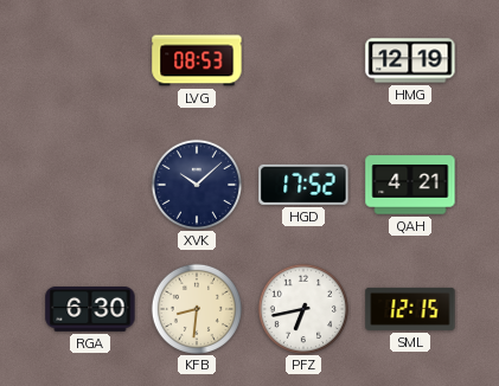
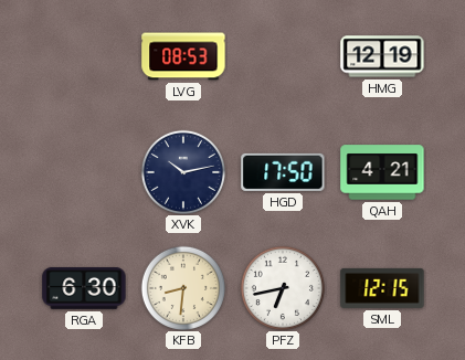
XVK: 10:08 -> 10:13 (182, 171)
HGD: 17:52 -> 17:50 (283, 172)
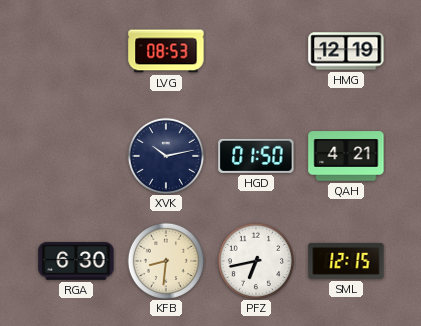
HGD: 17:50 -> 01:50 (256, 156)
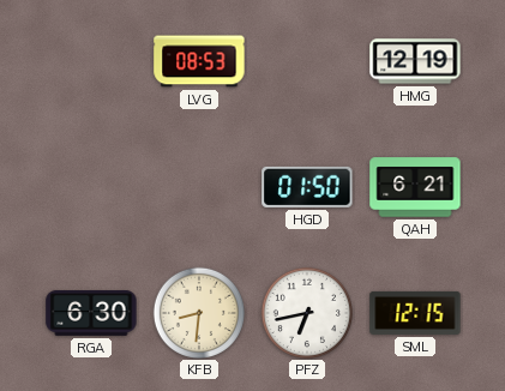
XVK: 10:13 -> none (165, 155)
QAH: 4:21 -> 6:21 (415, 187)
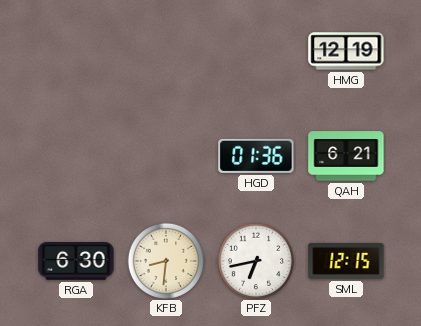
LVG: 08:53 -> none (199, 61)
HGD: 01:50 -> 01:36 (256, 156)
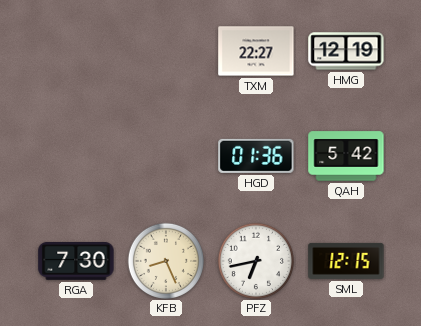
TXM: none -> 22:27 (256, 51)
QAH: 6:21 -> 5:42 (346, 156)
RGA: 6:30 -> 7:30 (76, 262)
KFB: 8:31 -> 8:26 (165, 260)
